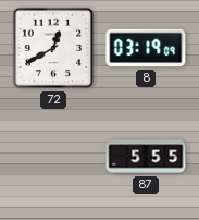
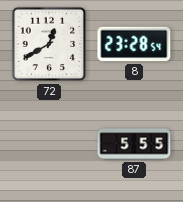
8: 03:19 -> 23:28 (134, 44)
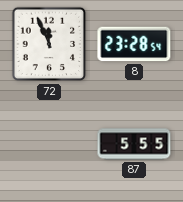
72: 12:40 -> 11:56 (49, 44)
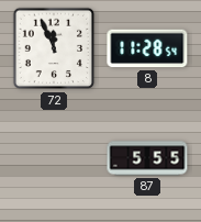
8: 23:28 -> 11:28 (147, 48)
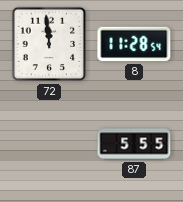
72: 11:56 -> 11:59 (49, 44)
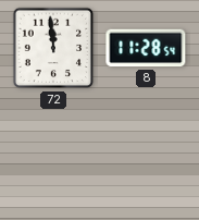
87: 5:55 -> none (134, 144)
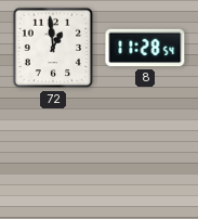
72: 11:59 -> 12:59 (53, 48)
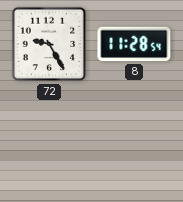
72: 12:59 -> 9:25 (49, 44)
